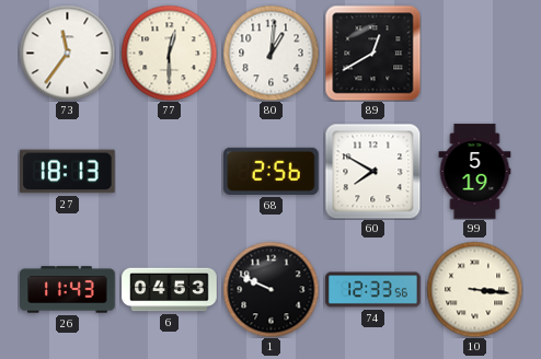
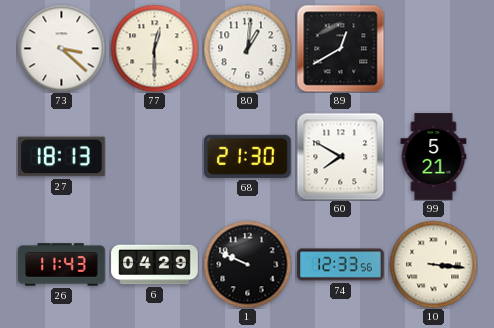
73: 11:36 -> 3:22 (61, 48)
68: 2:56 -> 21:30 (248, 156)
99: 5:19 -> 5:21 (434, 157)
6: 04:53 -> 04:29 (155, 265)
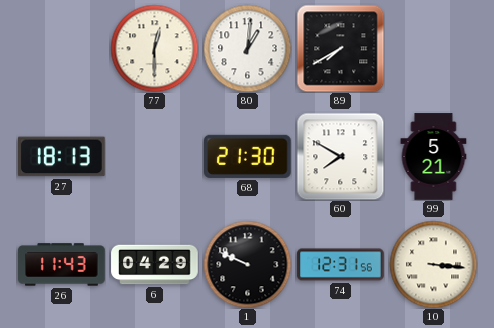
73: 3:22 -> none (61, 48)
89: 12:40 -> 7:40 (340, 48)
74: 12:33 -> 12:31 (341, 265)
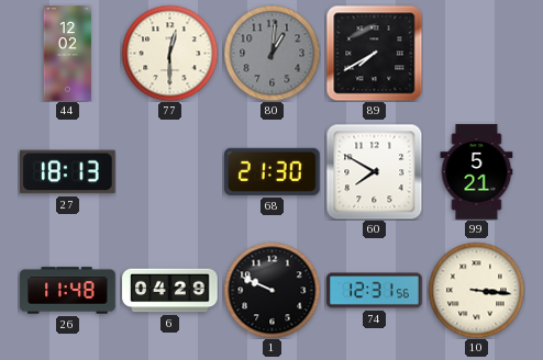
44: none -> 12:02 (68, 54)
80 dial: white -> grey (271, 53)
26: 11:43 -> 11:48 (68, 291)
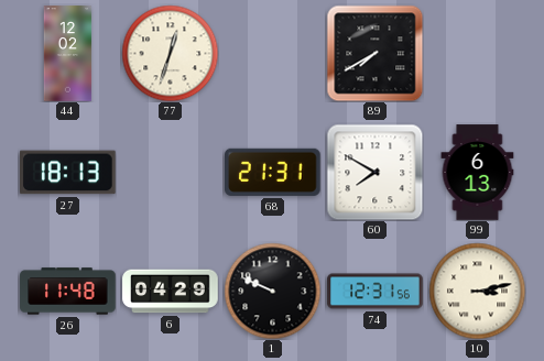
77: 12:30 -> 12:33 (170, 53)
80: 1:01 -> none (271, 53)
68: 21:30 -> 21:31 (273, 172)
99: 5:21 -> 6:13 (478, 173)
10: 3:16 -> 3:13 (477, 291)
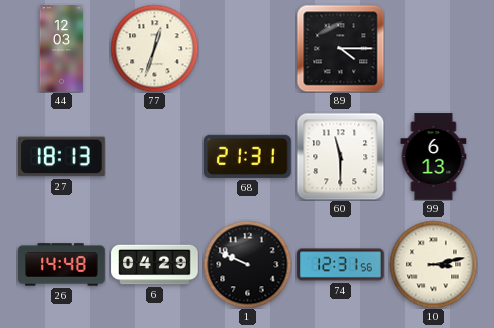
44: 12:02 -> 12:03 (62, 49)
89: 7:40 -> 4:15 (340, 48)
60: 7:50 -> 11:30 (340, 156)
26: 11:48 -> 14:48 (62, 265)
